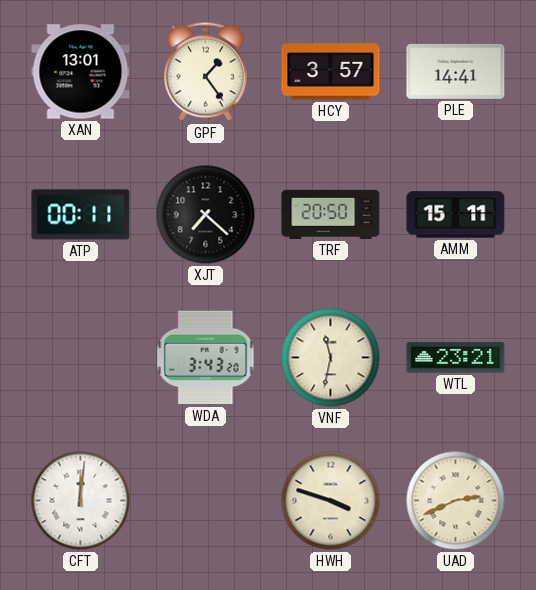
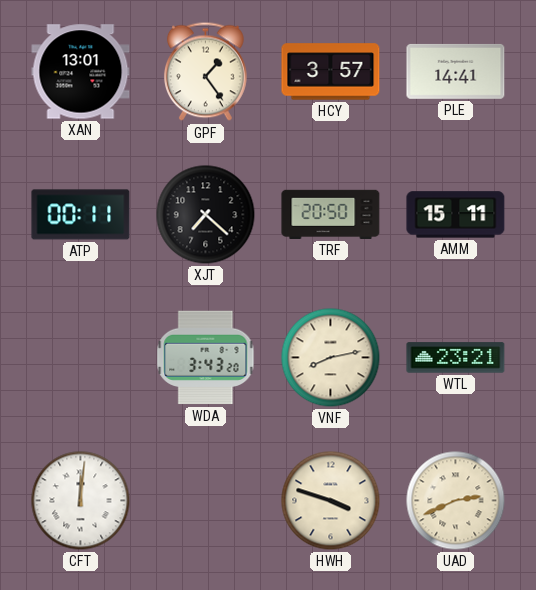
VNF: 11:32 -> 8:13 (331, 358)
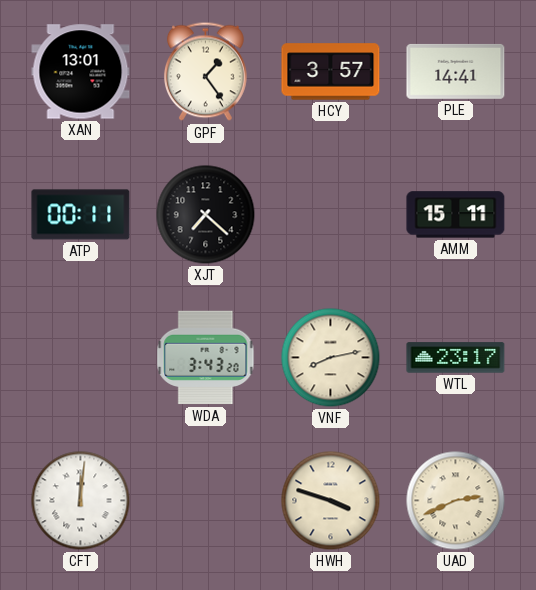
TRF: 20:50 -> none (331, 214)
WTL: 23:21 -> 23:17 (456, 358)
